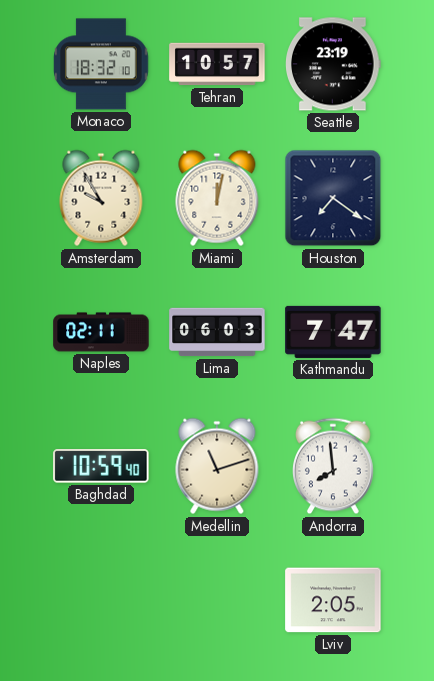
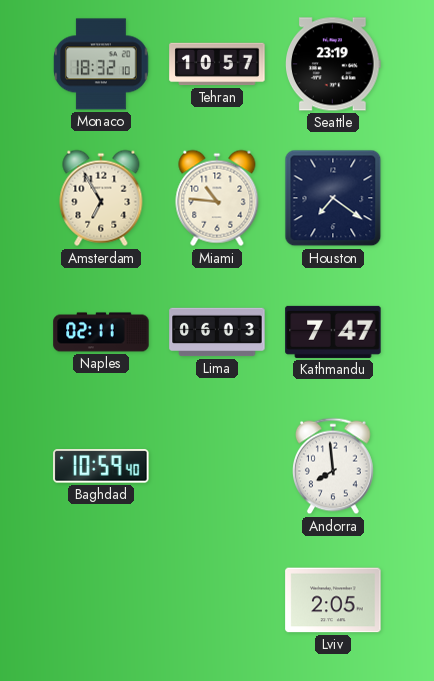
Amsterdam: 9:55 -> 6:55 (101, 198)
Miami: 12:02 -> 10:46 (217, 198)
Medellin: 11:12 -> none (217, 466)
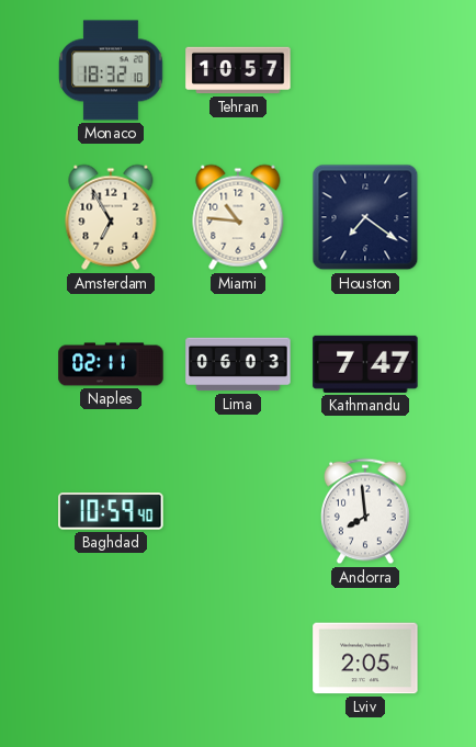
Seattle: 23:19 -> none (334, 64)
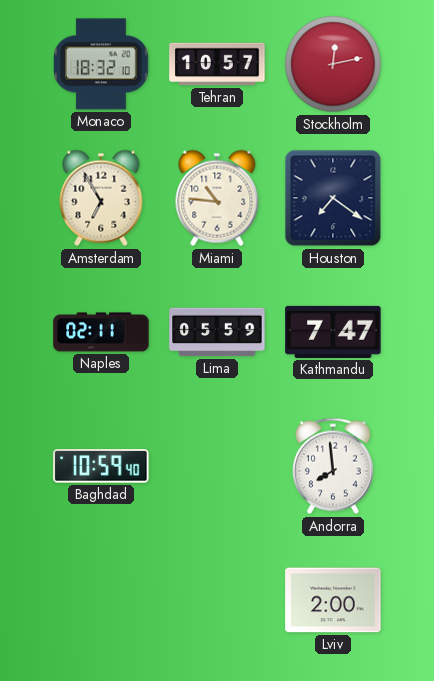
Stockholm: none -> 12:13 (333, 64)
Lima: 06:03 -> 05:59 (217, 332)
Lviv: 2:05 -> 2:00 (333, 600)
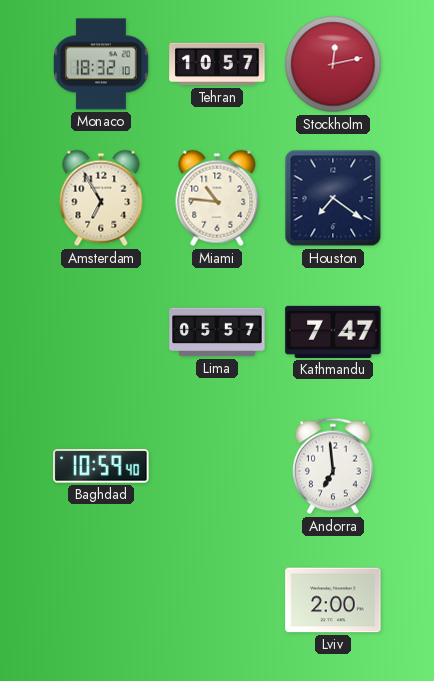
Naples: 02:11 -> none (101, 332)
Lima: 05:59 -> 05:57 (217, 332)
Andorra: 7:59 -> 6:59 (334, 466)
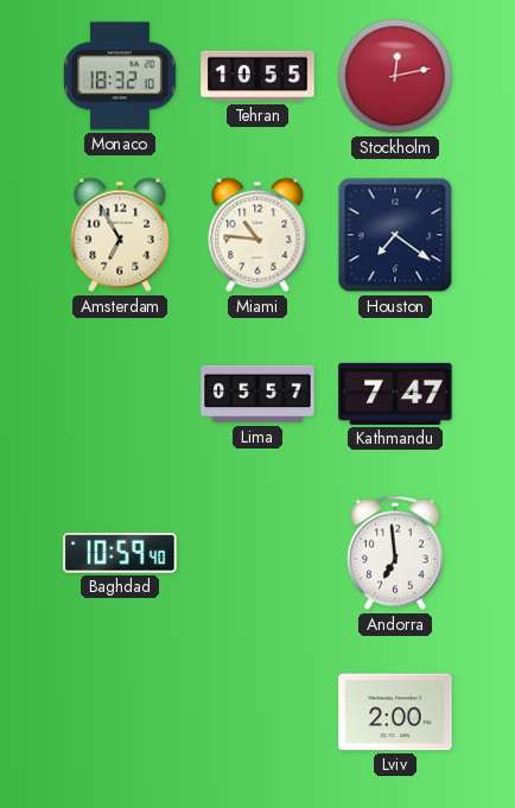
Tehran: 10:57 -> 10:55 (257, 76)
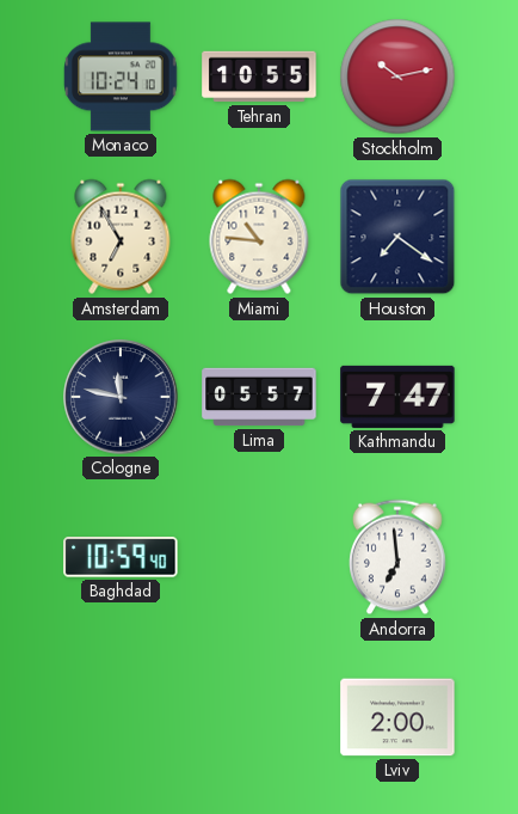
Monaco: 18:32 -> 10:24 (121, 76)
Stockholm: 12:13 -> 10:13 (397, 76)
Cologne: none -> 11:47 (121, 397)
